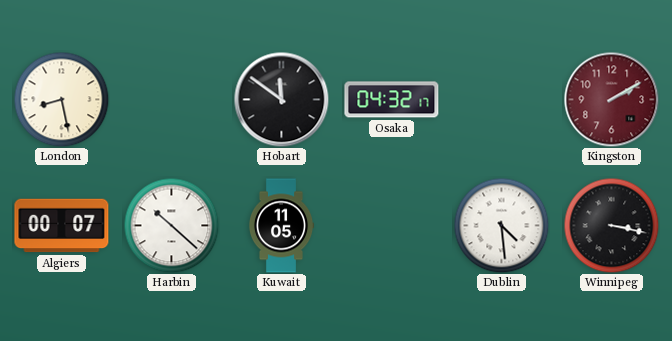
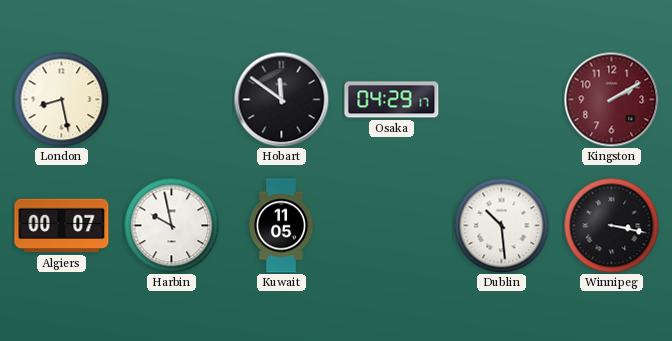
Osaka: 04:32 -> 04:29 (392, 100)
Harbin: 10:22 -> 9:58 (171, 225)
Dublin: 4:29 -> 10:29 (501, 225)
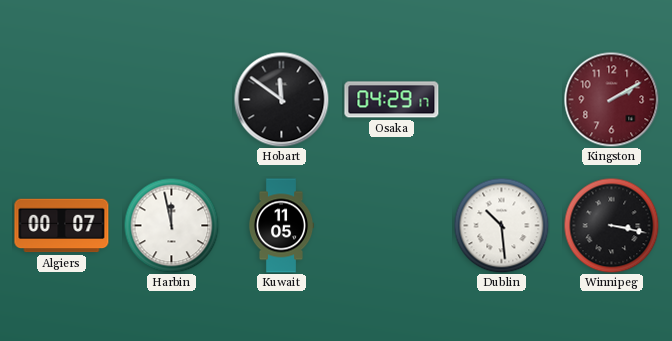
London: 8:28 -> none (61, 99)
Harbin: 9:58 -> 11:58 (171, 225)
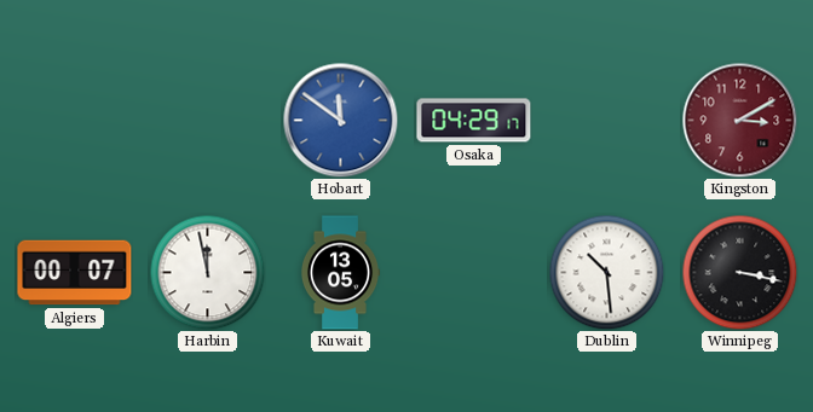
Hobart dial: black -> blue (340, 120)
Kingston: 2:10 -> 3:10 (739, 120)
Kuwait: 11:05 -> 13:05 (340, 273)
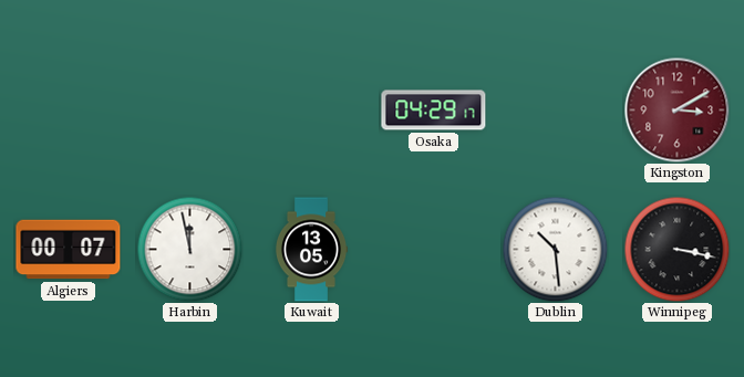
Hobart: 11:51 -> none (340, 120)
